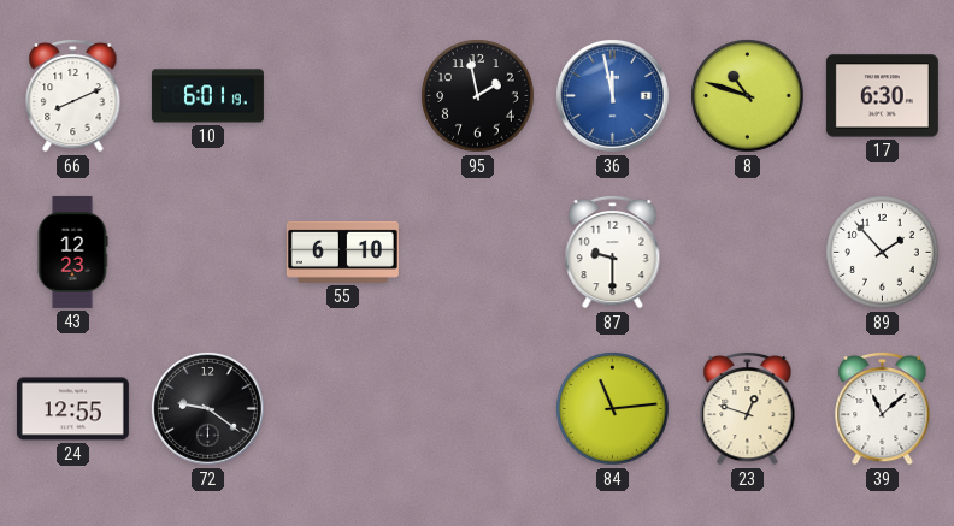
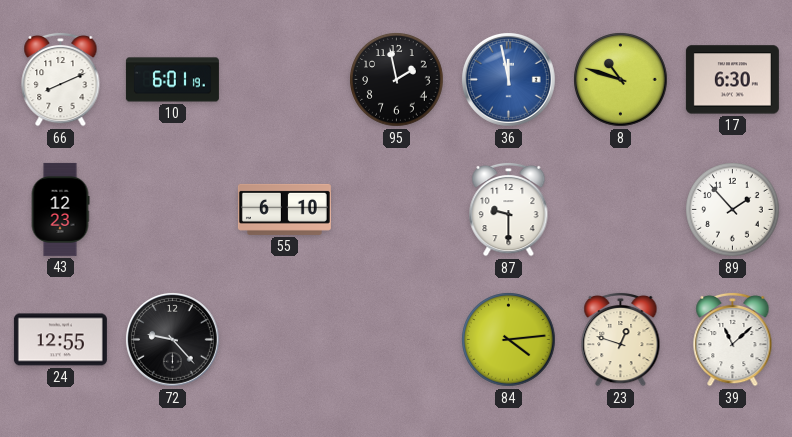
72: 9:21 -> 9:23 (173, 340)
84: 11:14 -> 4:14 (509, 340)
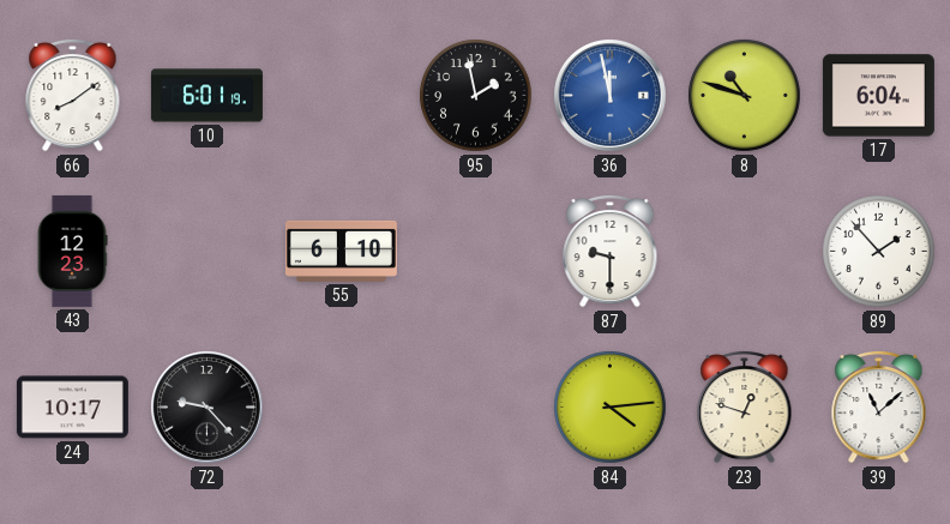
66: 8:11 -> 8:09 (73, 95)
17: 6:30 -> 6:04 (878, 96)
24: 12:55 -> 10:17 (72, 408)
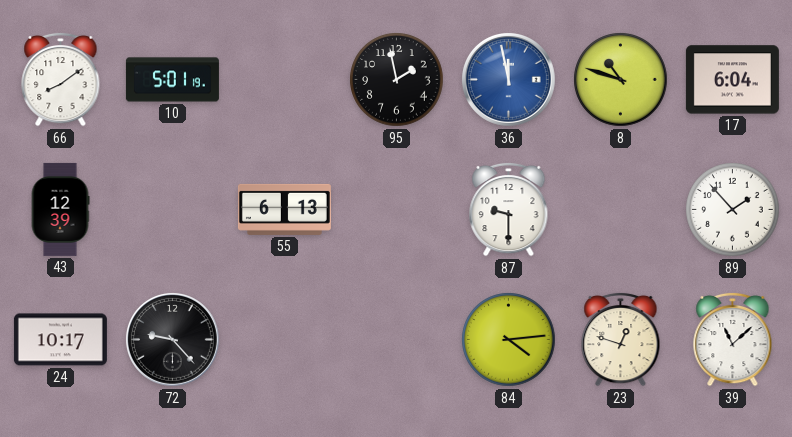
10: 6:01 -> 5:01 (172, 80)
43: 12:23 -> 12:39 (60, 209)
55: 6:10 -> 6:13 (284, 209)
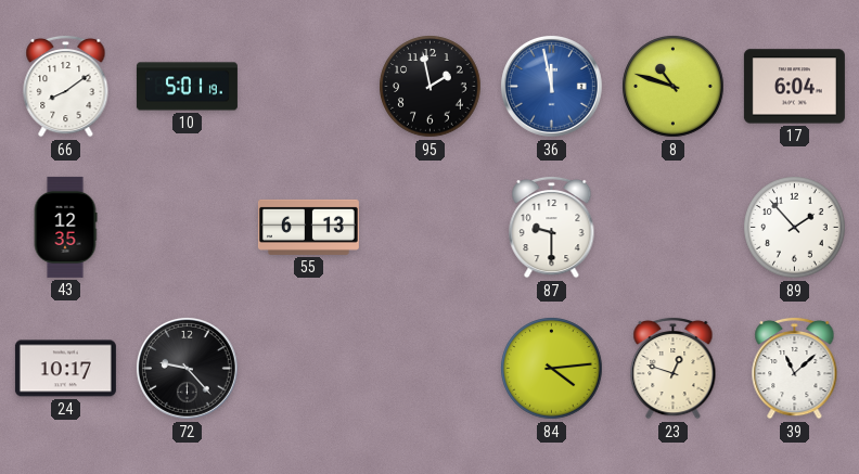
43: 12:39 -> 12:35 (65, 227)
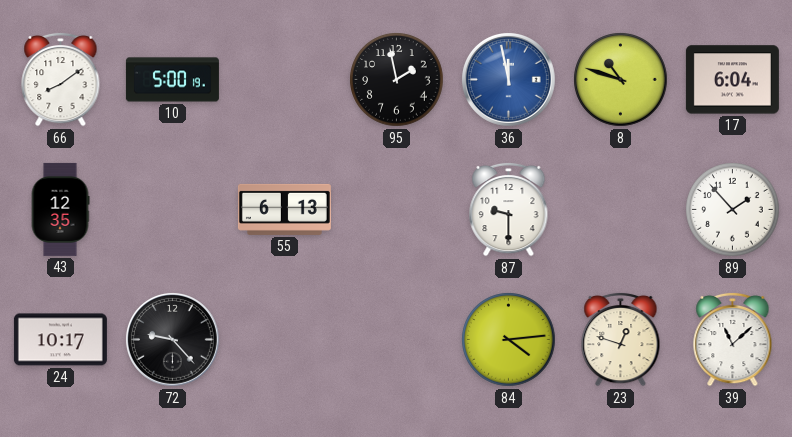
10: 5:01 -> 5:00 (172, 80)
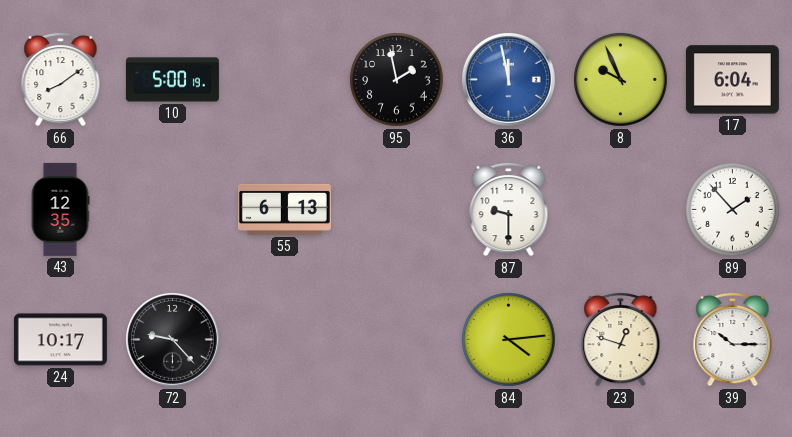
8: 10:48 -> 9:56 (621, 80)
39: 11:08 -> 10:15 (733, 339)
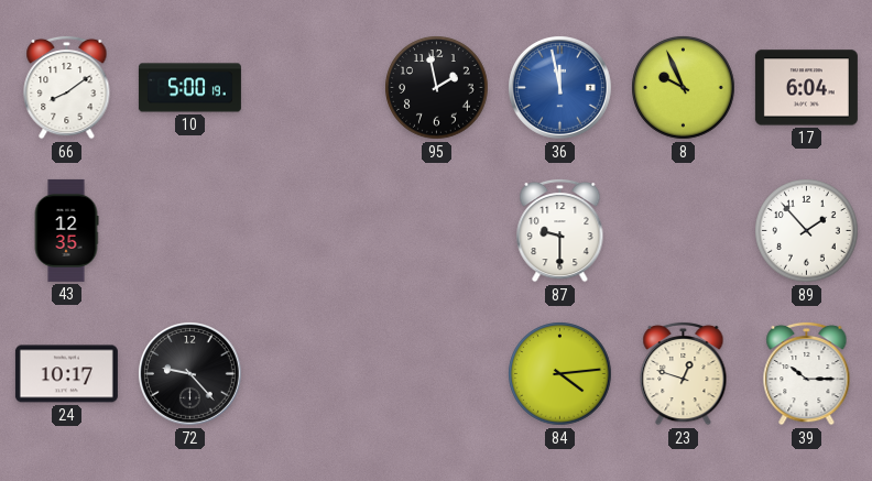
55: 6:13 -> none (284, 209)
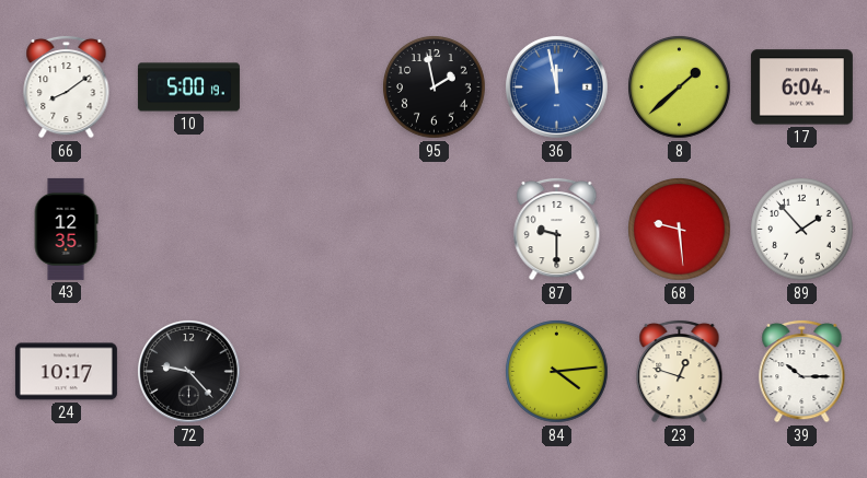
8: 9:56 -> 1:38 (680, 88)
68: none -> 9:29 (680, 230)
